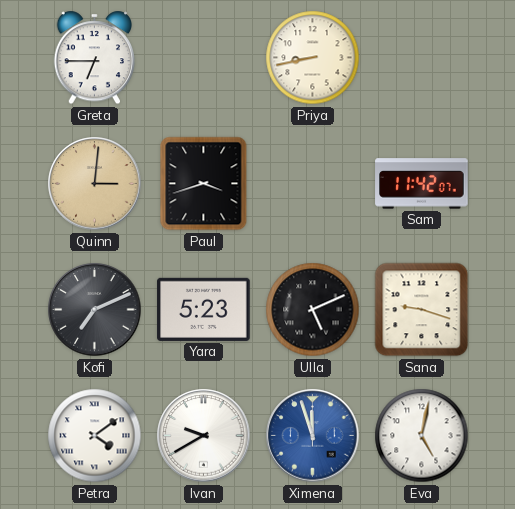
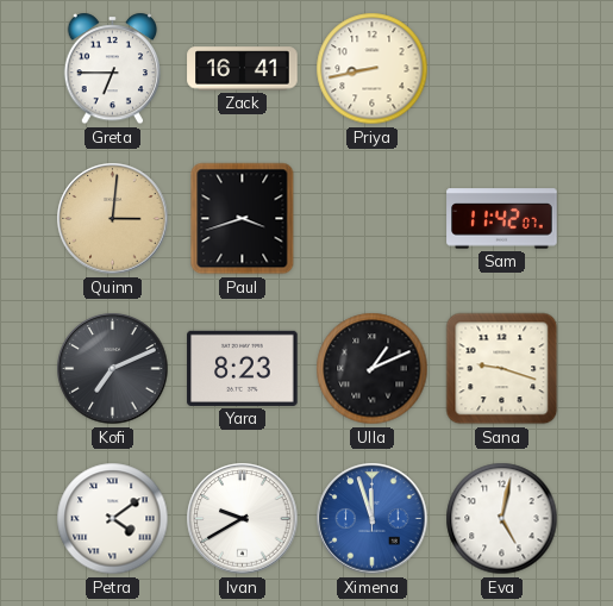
Zack: none -> 16:41 (243, 69)
Yara: 5:23 -> 8:23 (243, 368)
Ulla: 5:11 -> 1:11 (373, 369)
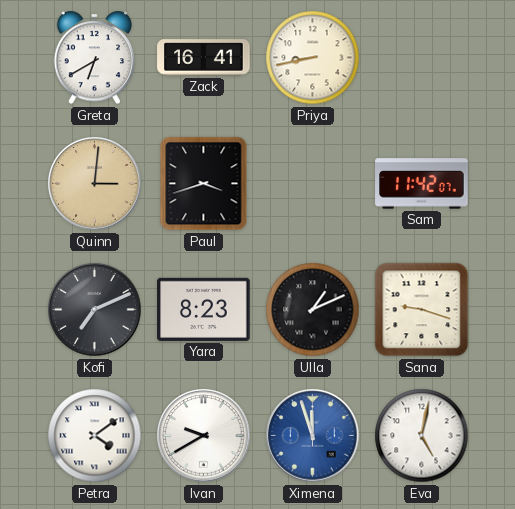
Greta: 6:45 -> 6:40 (94, 58)
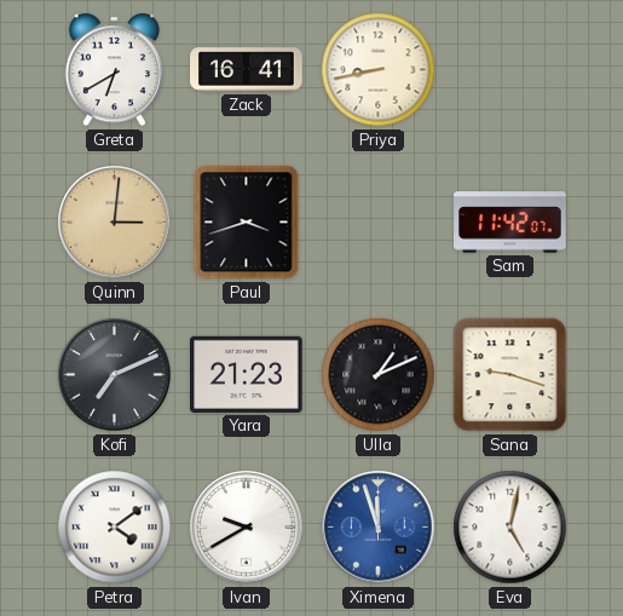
Yara: 8:23 -> 21:23 (247, 374)
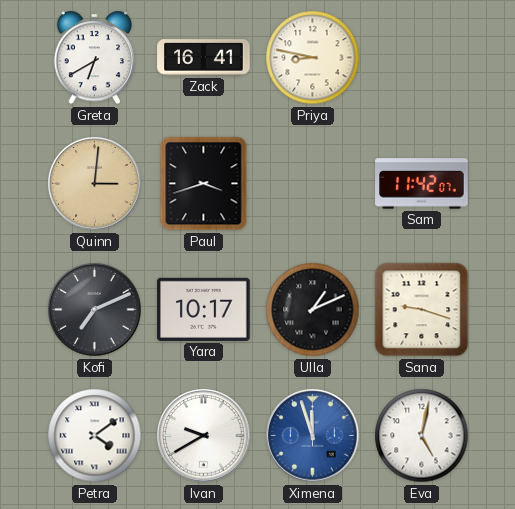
Priya: 8:43 -> 8:47 (313, 58)
Yara: 21:23 -> 10:17 (204, 309)
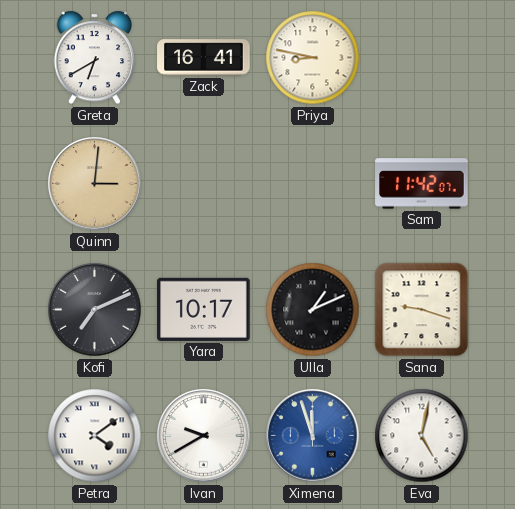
Paul: 3:42 -> none (204, 184)
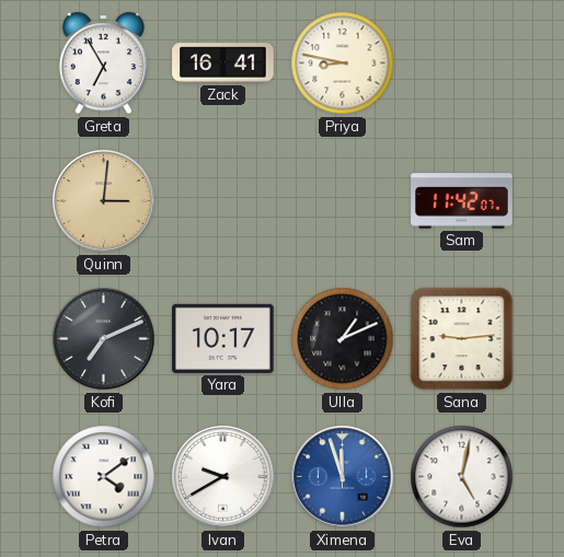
Greta: 6:40 -> 6:55 (103, 63)
Sana: 9:18 -> 9:14 (462, 339)
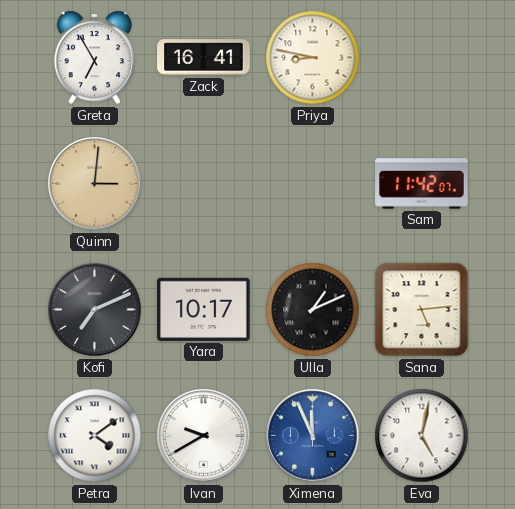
Sana: 9:14 -> 5:14 (422, 310)
Ximena: 11:57 -> 11:56 (313, 436)
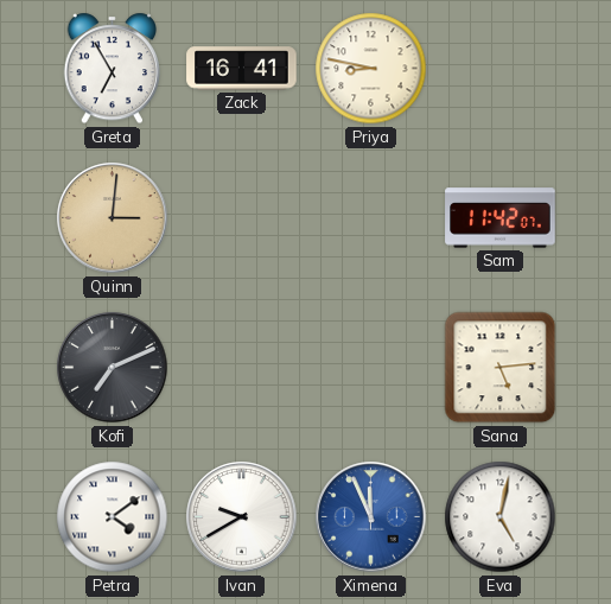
Yara: 10:17 -> none (204, 309)
Ulla: 1:11 -> none (313, 310)
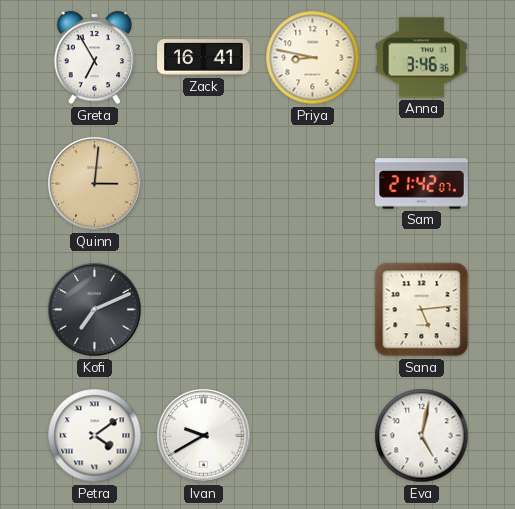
Anna: none -> 3:46 (422, 58)
Sam: 11:42 -> 21:42 (422, 184)
Ximena: 11:56 -> none (371, 517)
